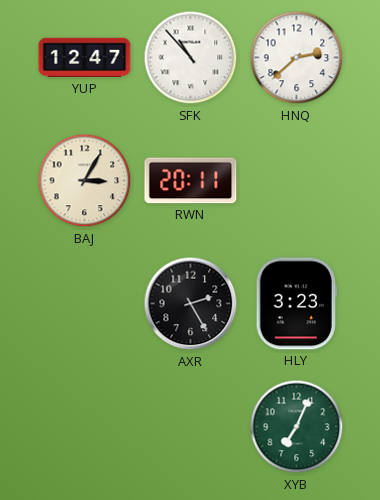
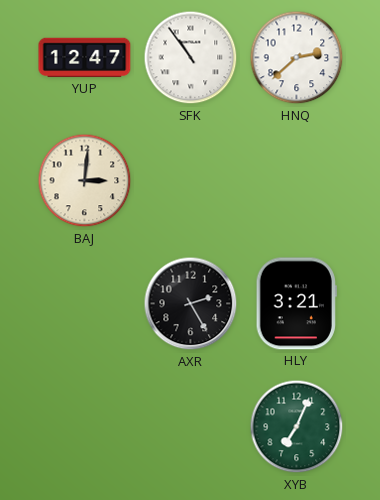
SFK: 10:53 -> 10:54 (191, 58)
BAJ: 3:05 -> 3:01 (85, 181)
RWN: 20:11 -> none (191, 181)
HLY: 3:23 -> 3:21 (296, 304)
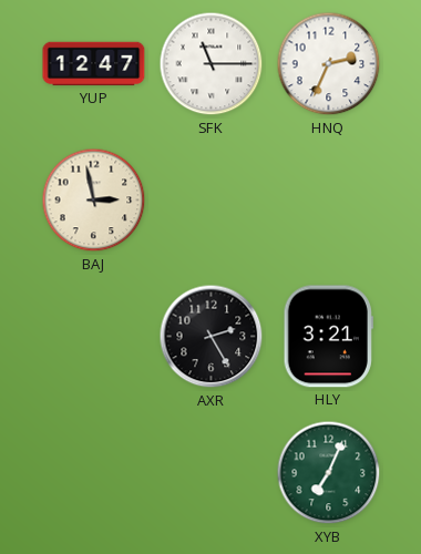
SFK: 10:54 -> 11:15 (212, 64)
HNQ: 2:38 -> 2:34 (329, 64)
BAJ: 3:01 -> 2:58 (94, 201)
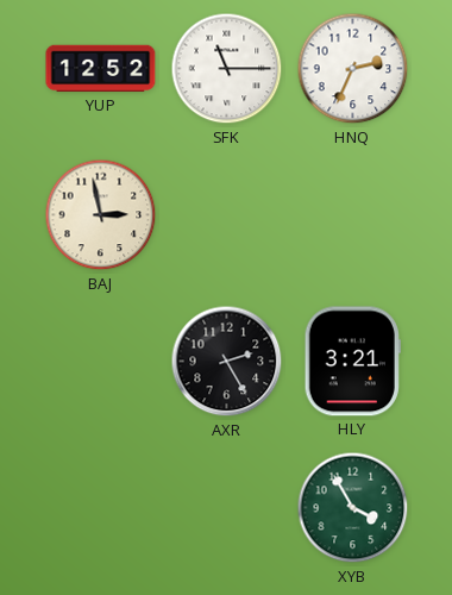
YUP: 12:47 -> 12:52 (101, 69)
XYB: 7:04 -> 3:55 (353, 508)
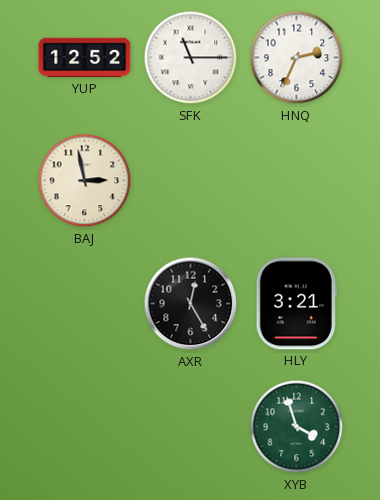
AXR: 2:25 -> 12:25 (191, 304)
XYB: 3:55 -> 3:57 (297, 427)
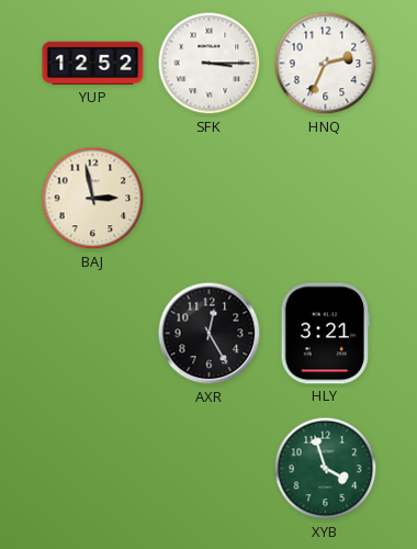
SFK: 11:15 -> 3:15 (210, 64)
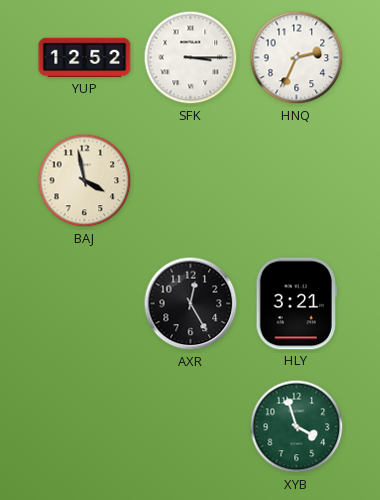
BAJ: 2:58 -> 3:58 (85, 181)
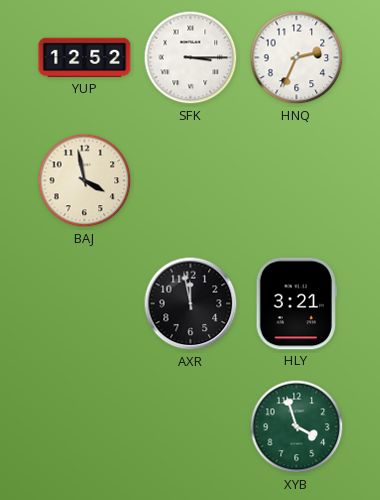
AXR: 12:25 -> 11:58 (191, 304)
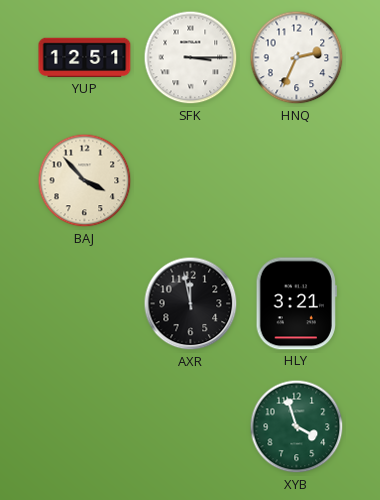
YUP: 12:52 -> 12:51 (85, 58)
BAJ: 3:58 -> 3:53 (85, 181)
